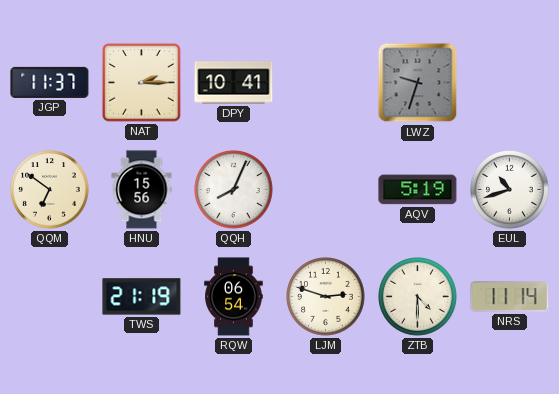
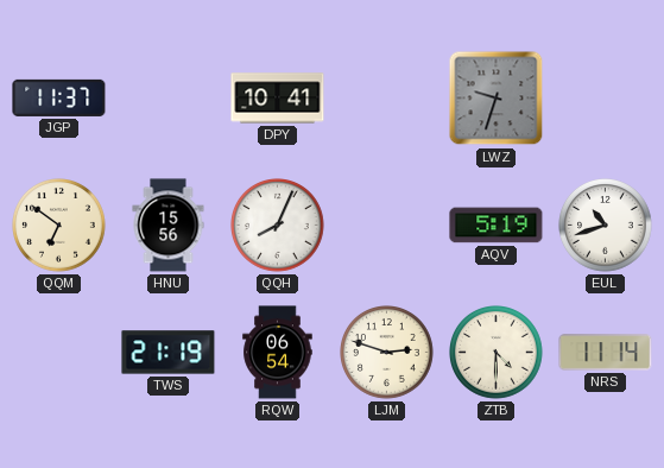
NAT: 2:15 -> none (142, 83)
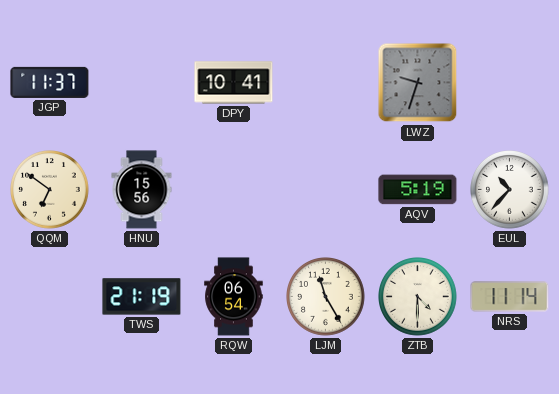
QQH: 8:04 -> none (278, 226)
EUL: 10:42 -> 10:37 (510, 190)
LJM: 2:48 -> 11:25 (326, 297)
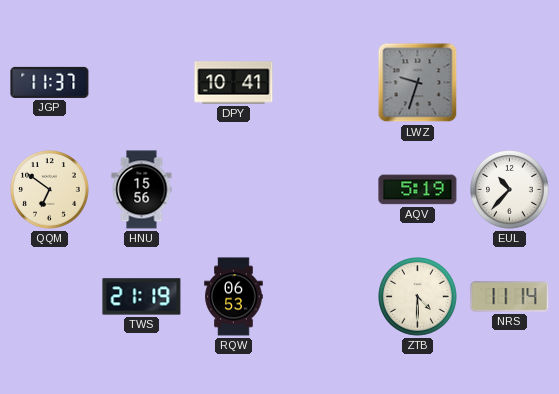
RQW: 06:54 -> 06:53 (234, 297)
LJM: 11:25 -> none (326, 297)
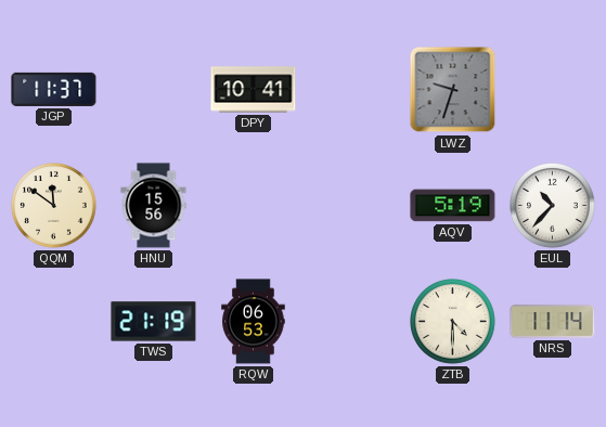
QQM: 6:51 -> 11:51 (54, 206)
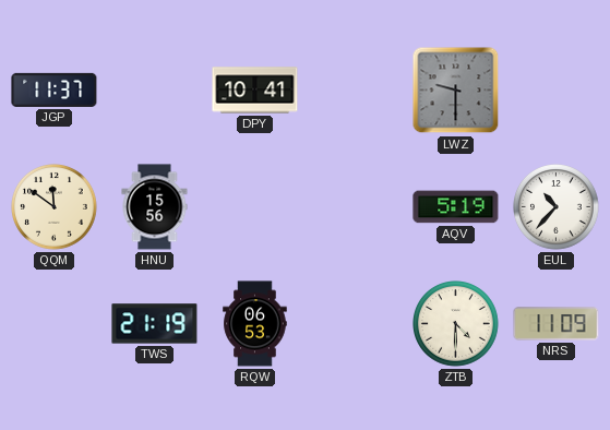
LWZ: 9:33 -> 9:30 (456, 91)
NRS: 11:14 -> 11:09 (557, 324)
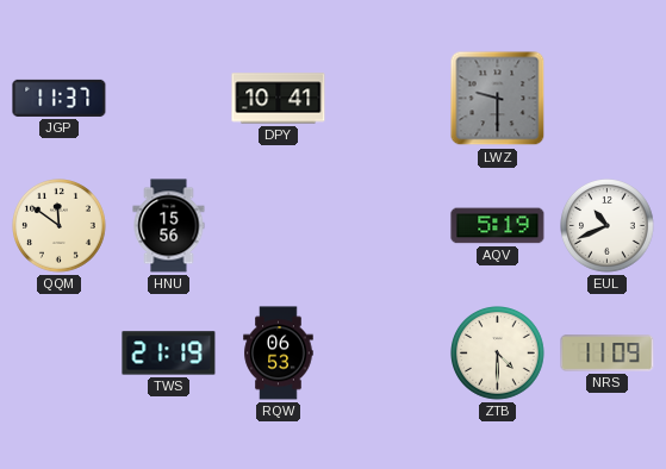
EUL: 10:37 -> 10:41 (608, 226)
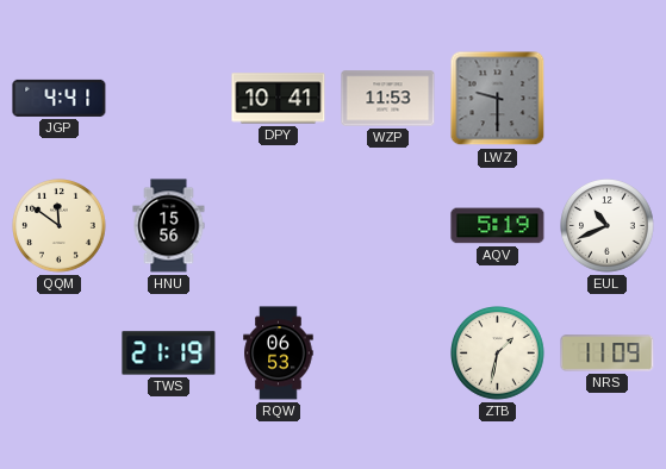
JGP: 11:37 -> 4:41 (60, 98)
WZP: none -> 11:53 (388, 99)
ZTB: 4:30 -> 1:32 (498, 354)
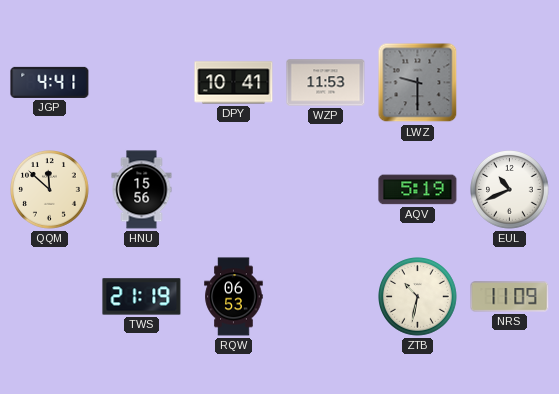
QQM: 11:51 -> 11:52 (50, 190)
ZTB: 1:32 -> 10:32 (418, 297)
